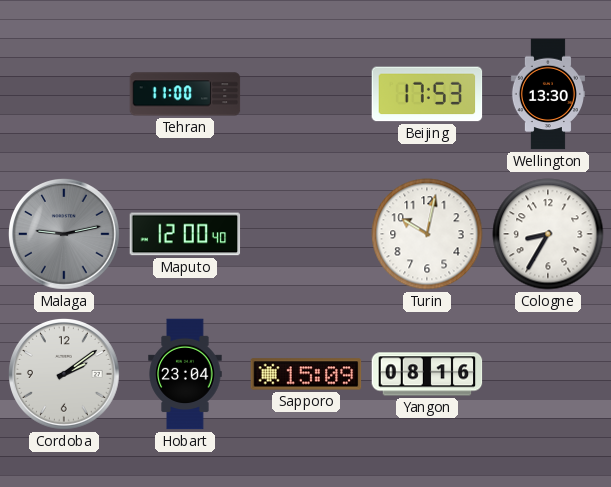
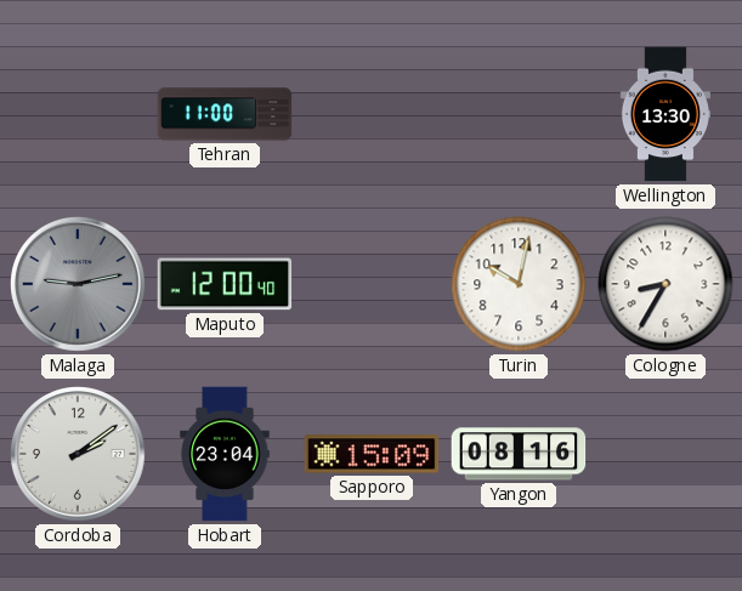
Beijing: 17:53 -> none (427, 94)
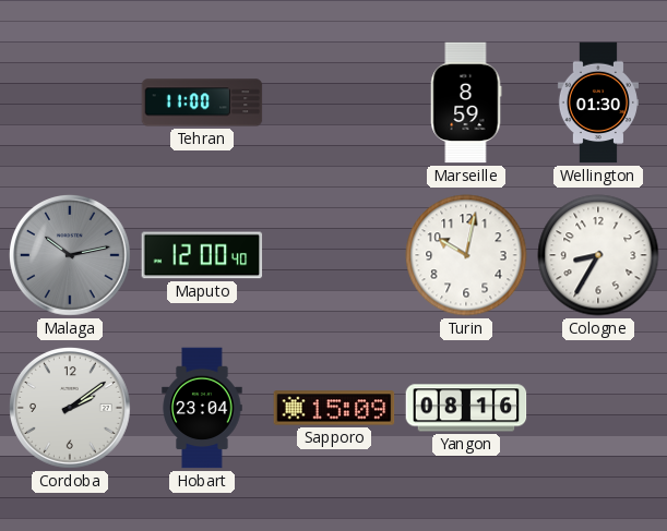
Marseille: none -> 8:59 (466, 102)
Wellington: 13:30 -> 01:30 (598, 102)
Malaga: 9:13 -> 10:13 (71, 256)
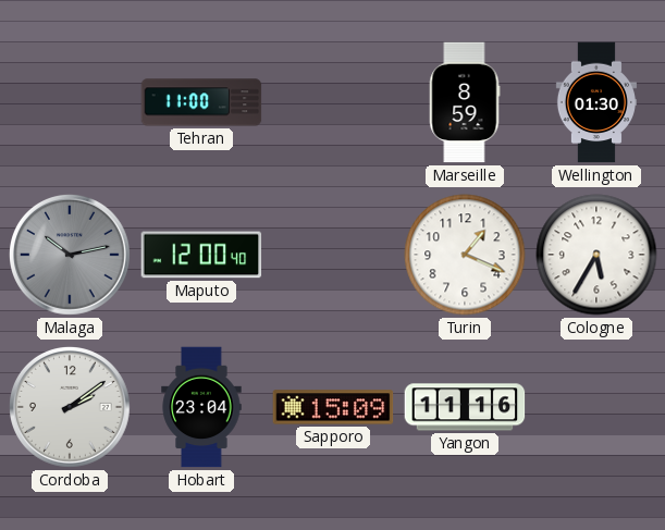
Turin: 10:02 -> 1:19 (465, 255)
Cologne: 8:35 -> 5:35 (596, 255)
Yangon: 08:16 -> 11:16 (465, 407)
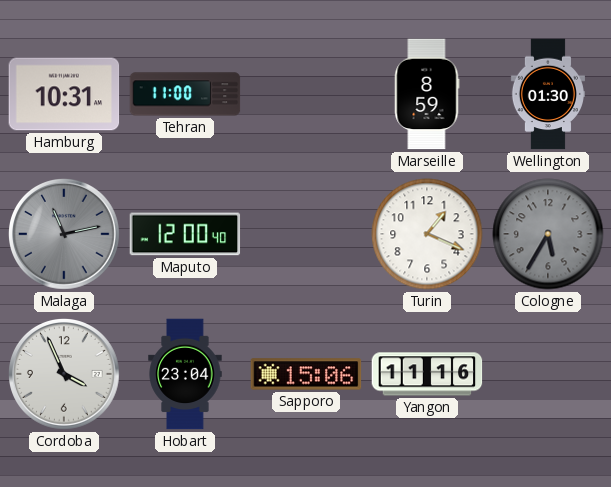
Hamburg: none -> 10:31 (64, 94)
Malaga: 10:13 -> 11:13 (65, 235)
Cologne dial: white -> grey (548, 234)
Cordoba: 2:09 -> 3:56 (65, 375)
Sapporo: 15:09 -> 15:06 (306, 374)
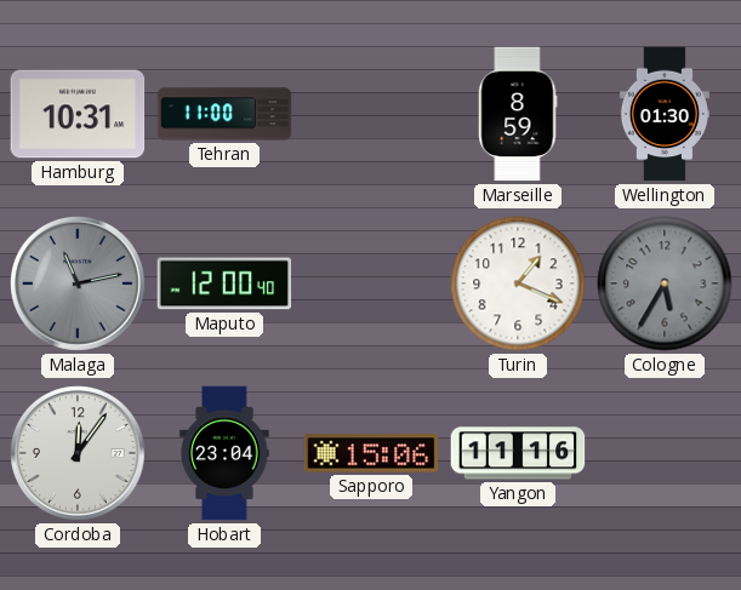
Cordoba: 3:56 -> 12:06 (79, 454)
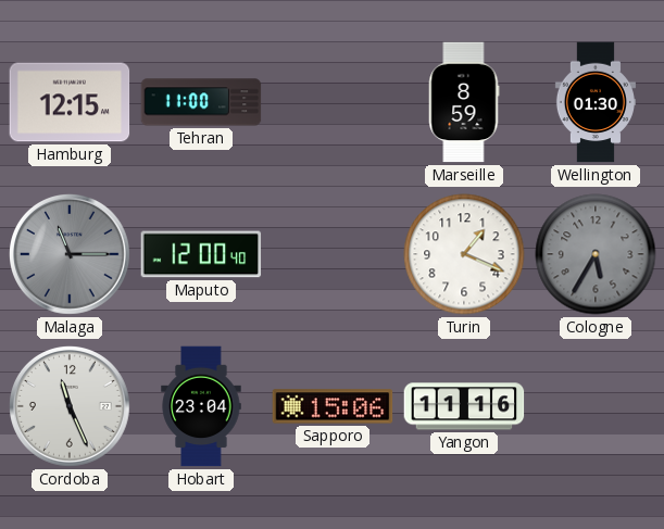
Hamburg: 10:31 -> 12:15 (70, 102)
Malaga: 11:13 -> 11:15 (71, 255)
Cordoba: 12:06 -> 11:26 (71, 407)
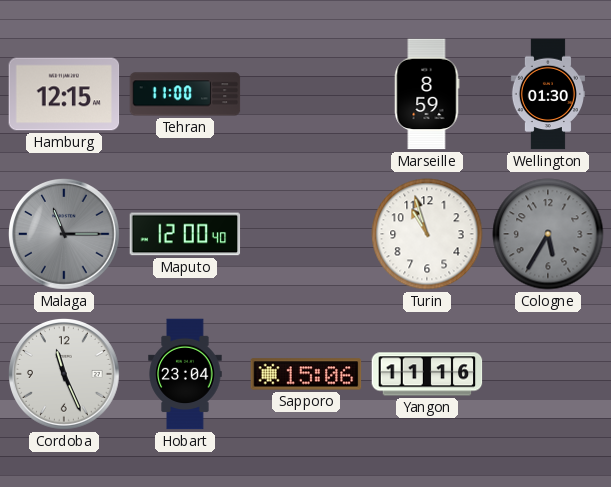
Turin: 1:19 -> 10:57 (427, 234)
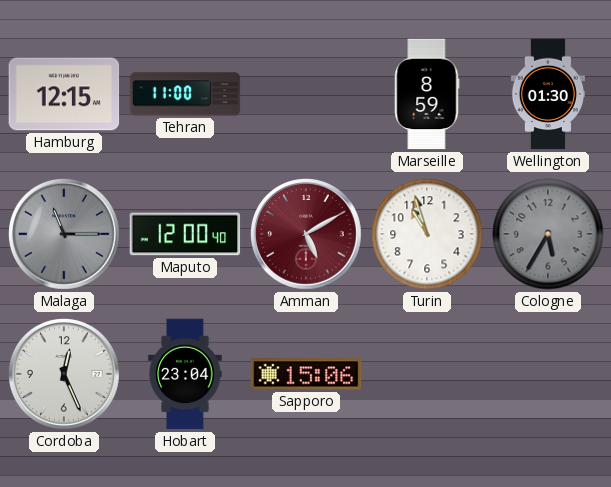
Amman: none -> 5:10 (307, 235)
Cordoba: 11:26 -> 12:26 (65, 375)
Yangon: 11:16 -> none (427, 374)
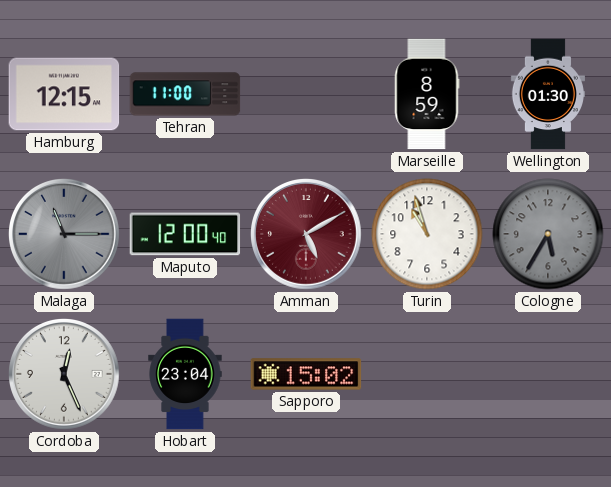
Sapporo: 15:06 -> 15:02 (306, 374)
